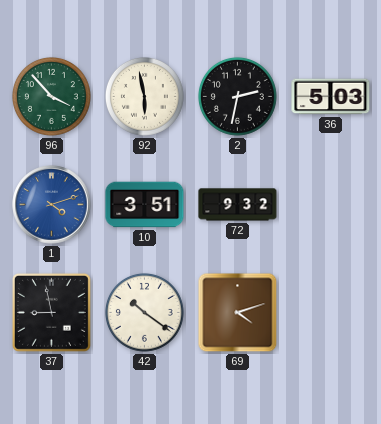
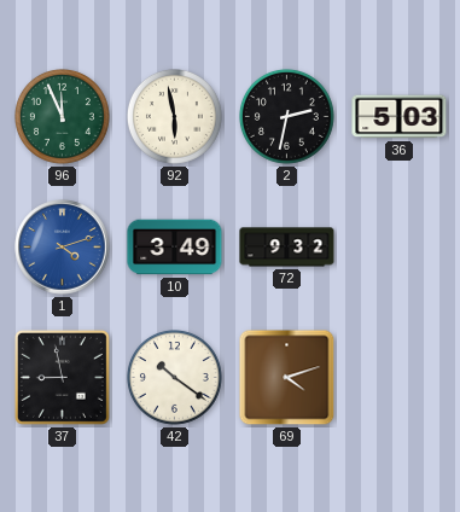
96: 3:53 -> 11:56 (62, 116)
10: 3:51 -> 3:49 (175, 248)
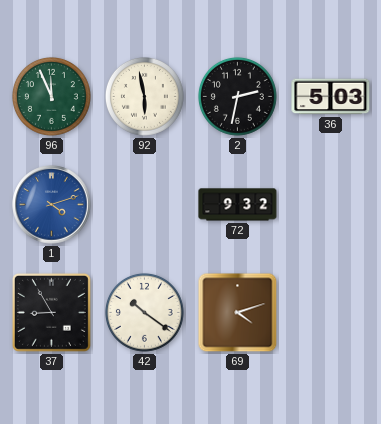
10: 3:49 -> none (175, 248)
37: 8:58 -> 8:55 (51, 312)
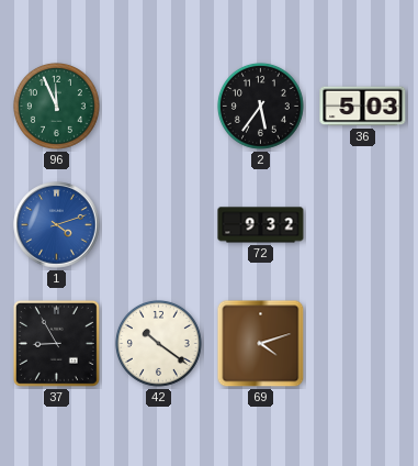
92: 5:58 -> none (144, 96)
2: 2:32 -> 5:36 (260, 106)
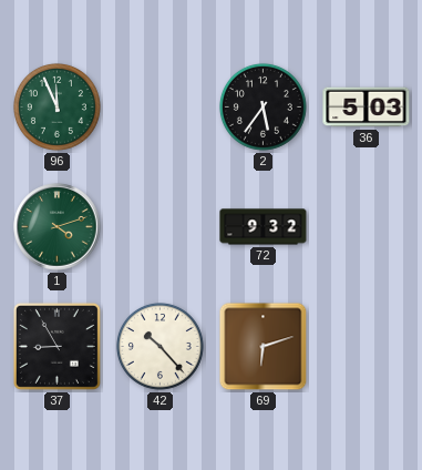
1 dial: blue -> green (58, 227)
42: 10:21 -> 10:23 (159, 346)
69: 4:12 -> 6:12 (264, 347)
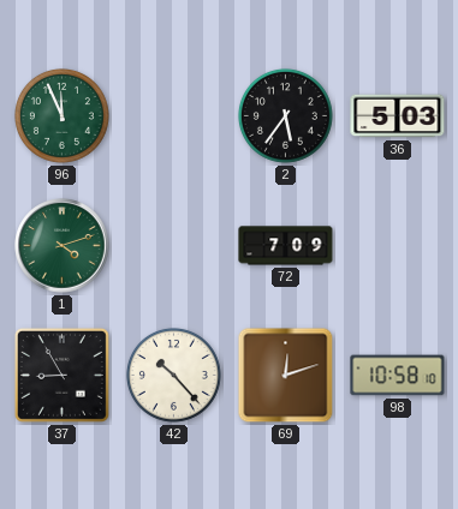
72: 9:32 -> 7:09 (286, 246)
69: 6:12 -> 12:12 (286, 376)
98: none -> 10:58 (398, 376)
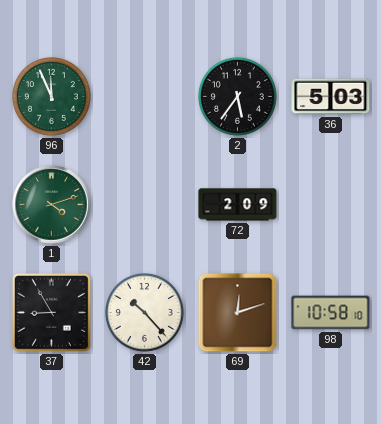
72: 7:09 -> 2:09 (238, 205)
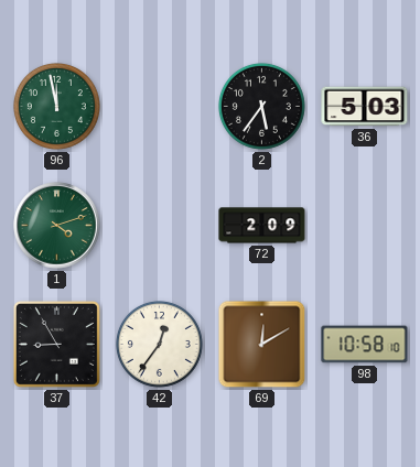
96: 11:56 -> 11:58 (56, 106)
42: 10:23 -> 12:36 (159, 344)
69: 12:12 -> 12:10 (262, 345)
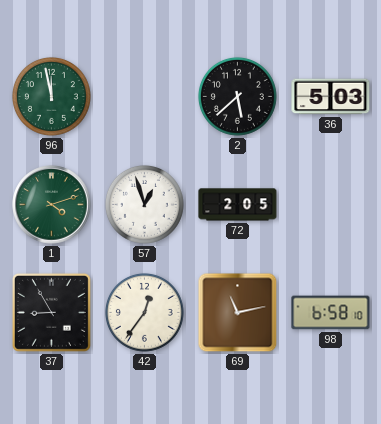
2: 5:36 -> 5:38 (237, 96)
57: none -> 12:57 (144, 204)
72: 2:09 -> 2:05 (238, 205)
69: 12:10 -> 11:13 (238, 313)
98: 10:58 -> 6:58 (331, 313)
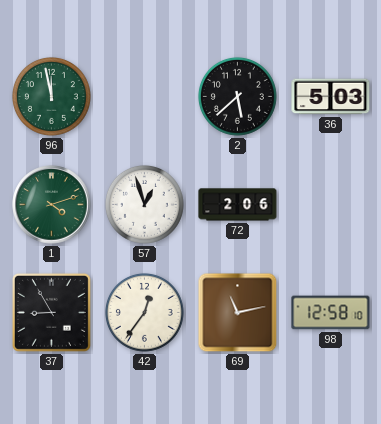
72: 2:05 -> 2:06 (238, 205)
98: 6:58 -> 12:58 (331, 313)
